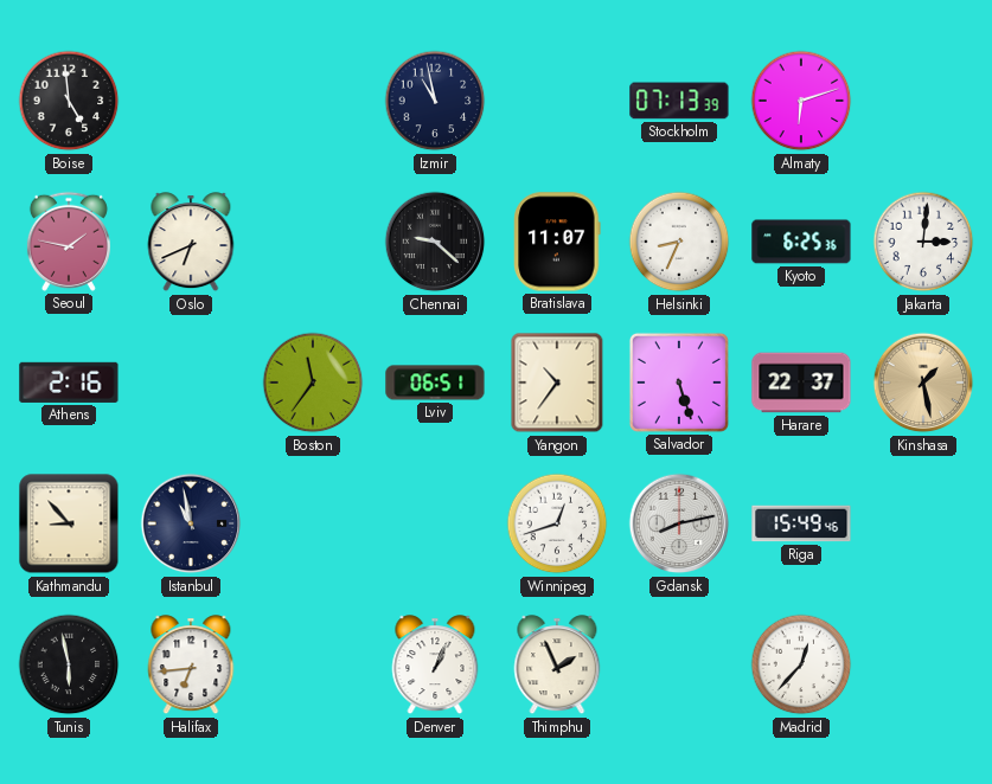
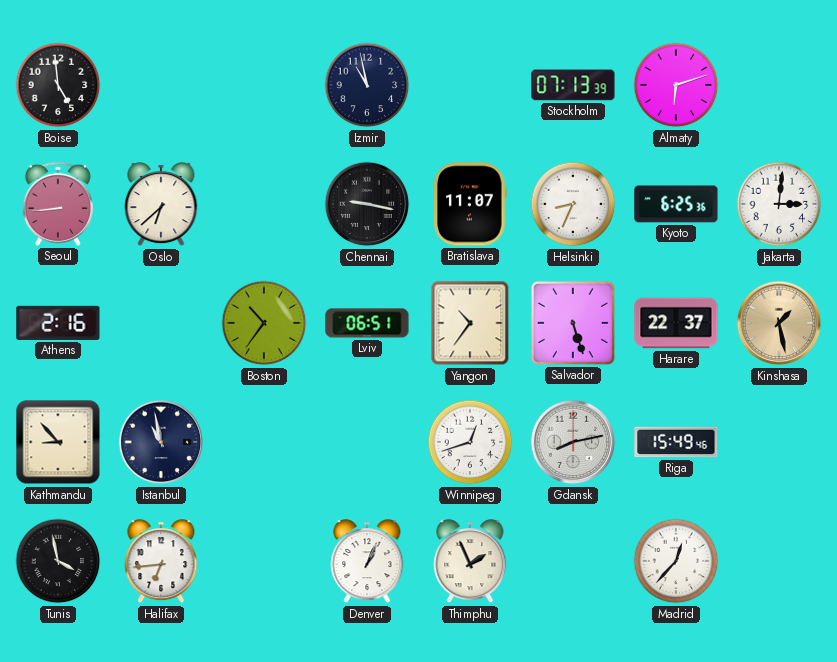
Seoul: 1:47 -> 8:44 (58, 204)
Oslo: 6:41 -> 6:38 (161, 205)
Chennai: 9:22 -> 9:17 (367, 204)
Boston: 11:36 -> 10:36 (264, 323)
Tunis: 5:58 -> 3:58 (58, 561)
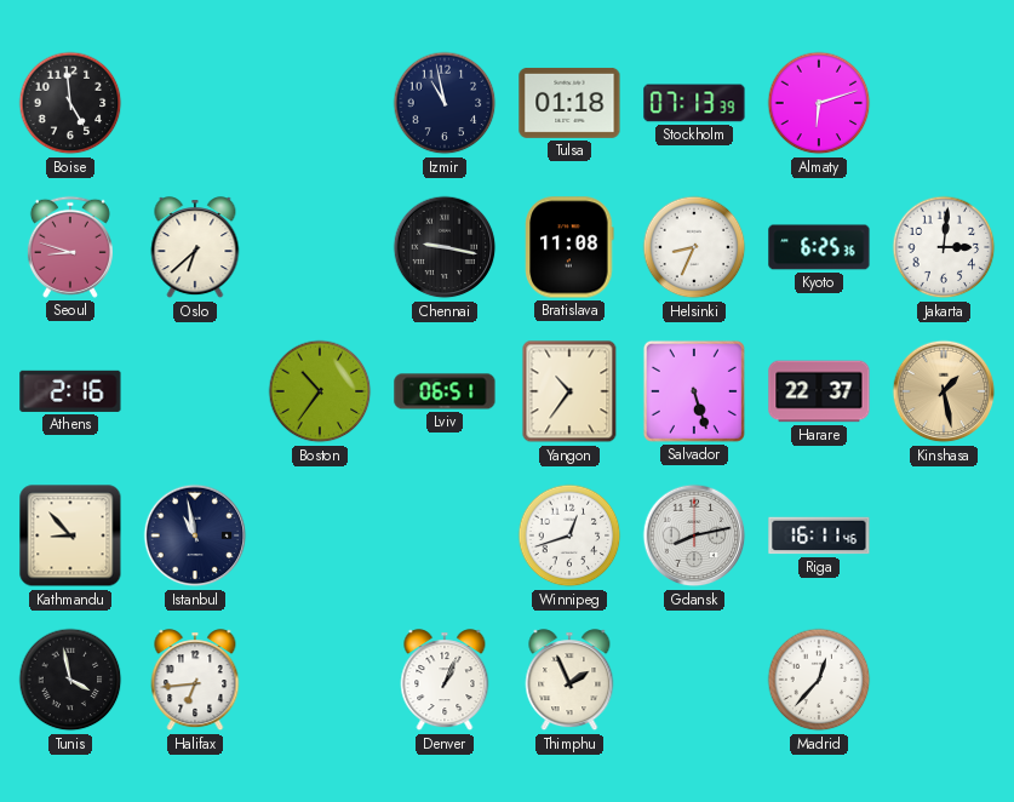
Tulsa: none -> 01:18 (569, 103)
Seoul: 8:44 -> 8:48 (70, 247)
Bratislava: 11:07 -> 11:08 (569, 247)
Riga: 15:49 -> 16:11 (819, 535)
